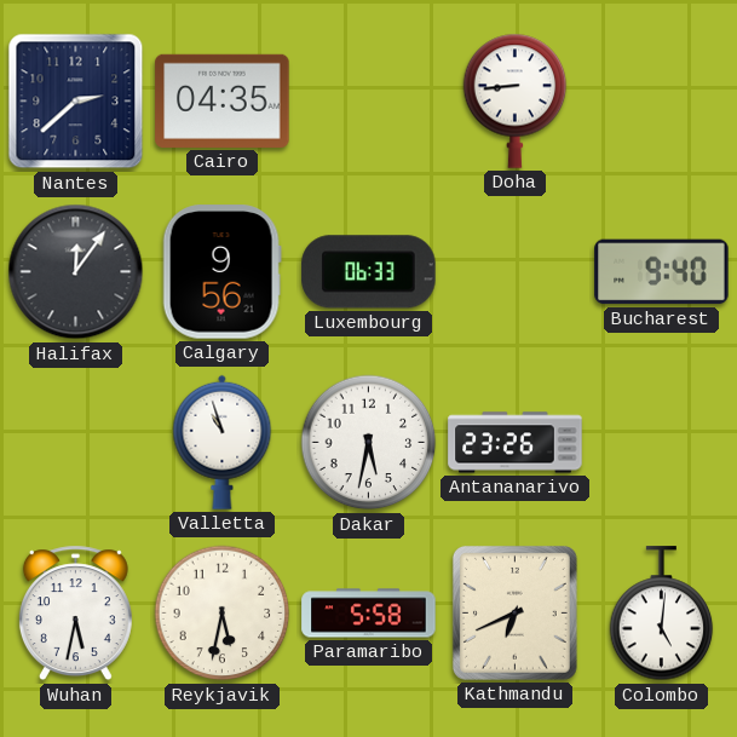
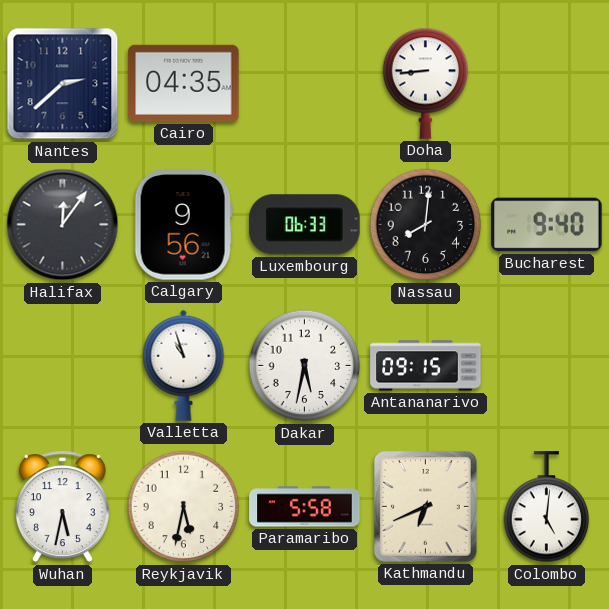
Nassau: none -> 8:01 (426, 225)
Antananarivo: 23:26 -> 09:15 (426, 366)
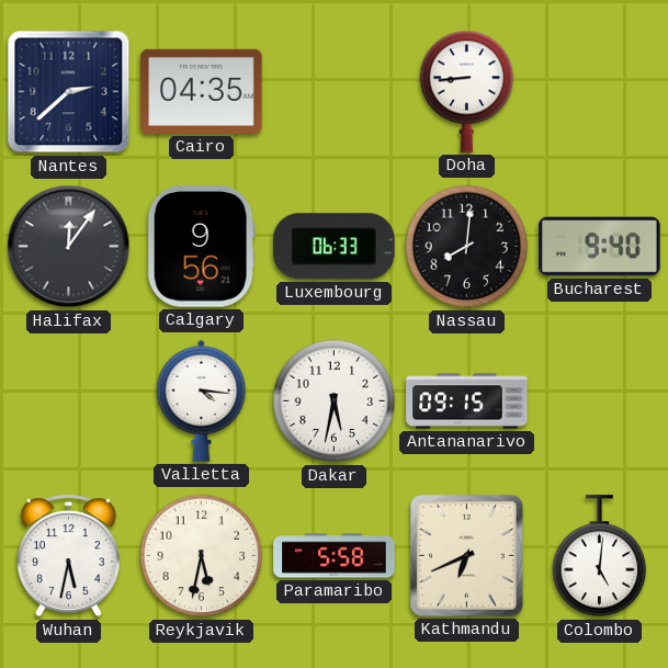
Valletta: 10:57 -> 4:16 (202, 400)
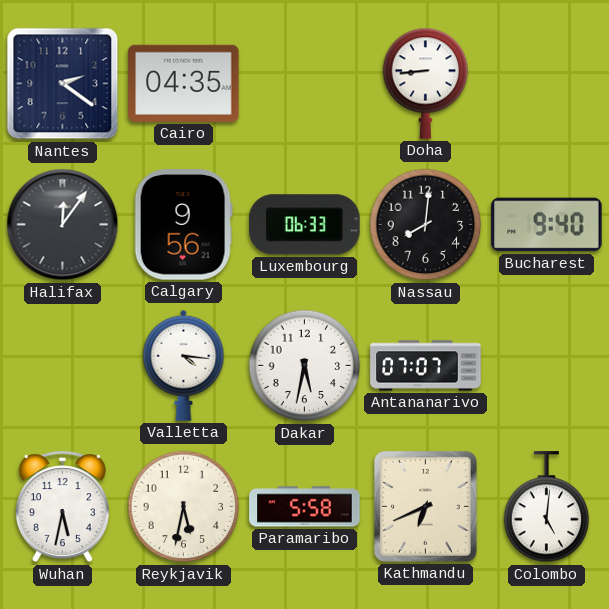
Nantes: 2:38 -> 2:21 (63, 84)
Antananarivo: 09:15 -> 07:07 (426, 366)
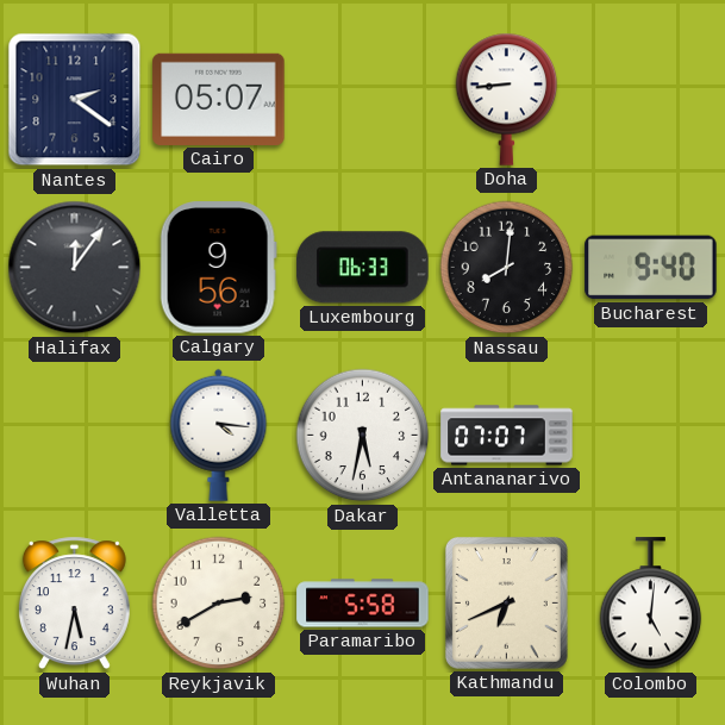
Cairo: 04:35 -> 05:07 (219, 99)
Reykjavik: 5:32 -> 2:40 (219, 604)
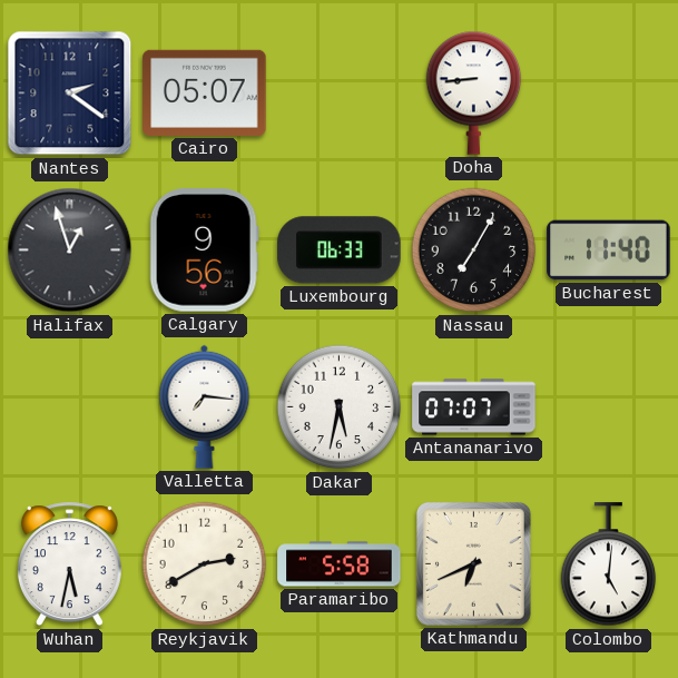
Halifax: 12:06 -> 12:57 (70, 250)
Nassau: 8:01 -> 7:05 (474, 250)
Bucharest: 9:40 -> 11:40 (609, 250)
Valletta: 4:16 -> 7:16 (205, 406)
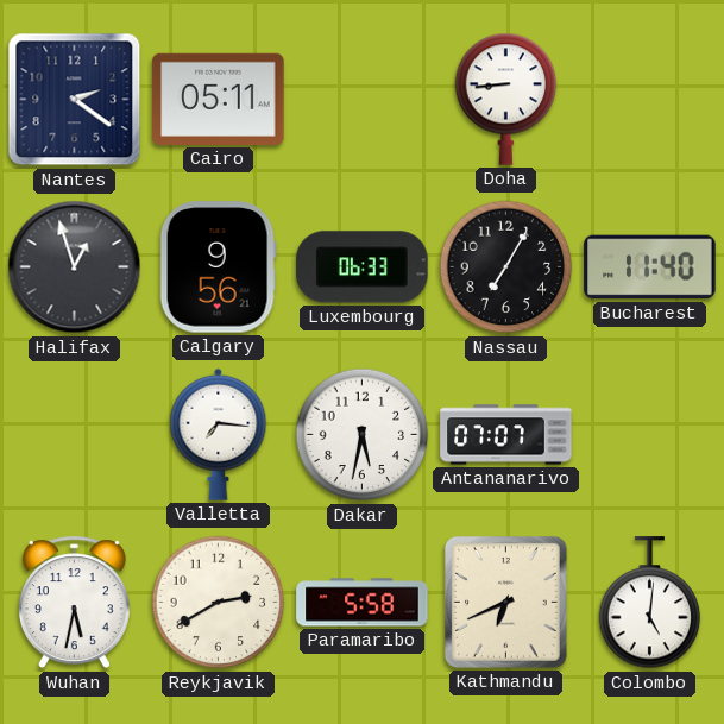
Cairo: 05:07 -> 05:11 (219, 99)
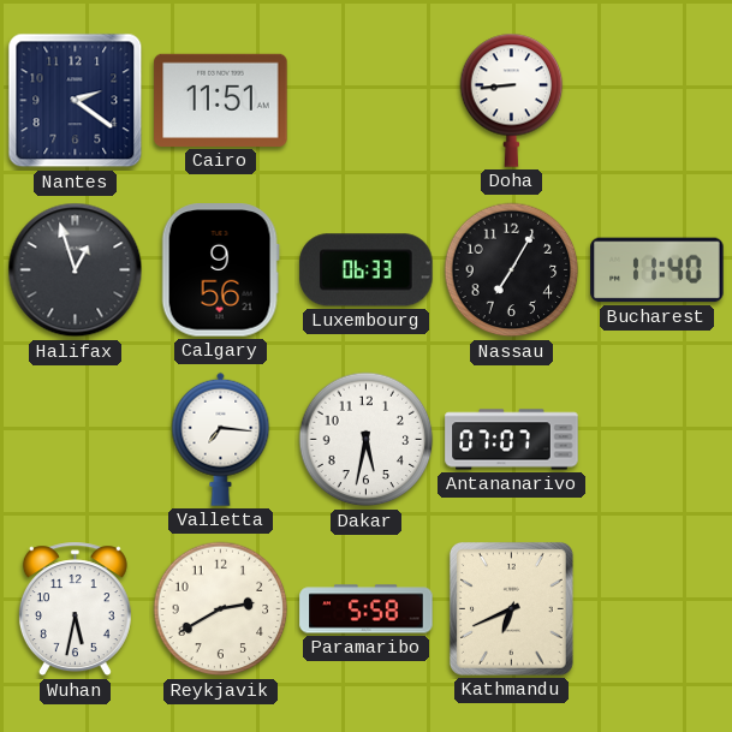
Cairo: 05:11 -> 11:51 (221, 100)
Colombo: 5:01 -> none (650, 603)
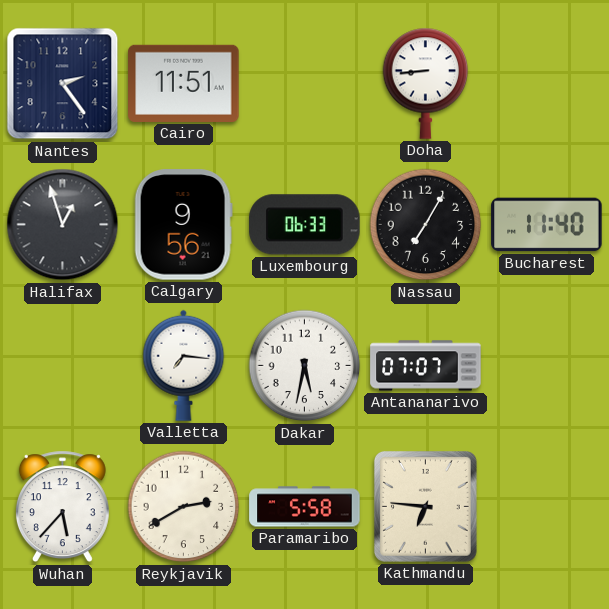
Nantes: 2:21 -> 2:24 (63, 84)
Wuhan: 5:32 -> 5:37 (62, 507)
Kathmandu: 6:41 -> 6:46 (425, 506)
